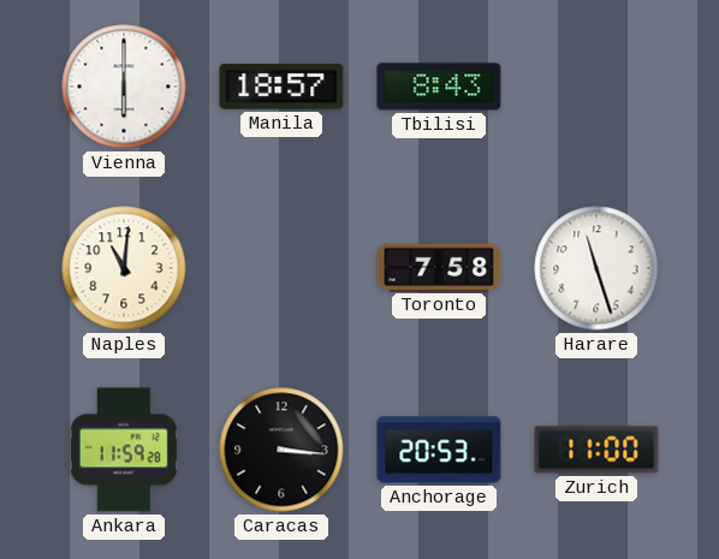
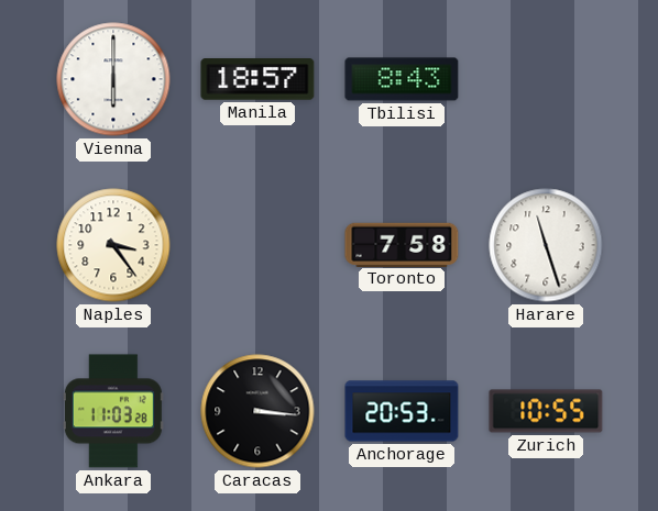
Naples: 11:01 -> 3:24 (113, 245)
Ankara: 11:59 -> 11:03 (113, 411)
Zurich: 11:00 -> 10:55 (546, 411)
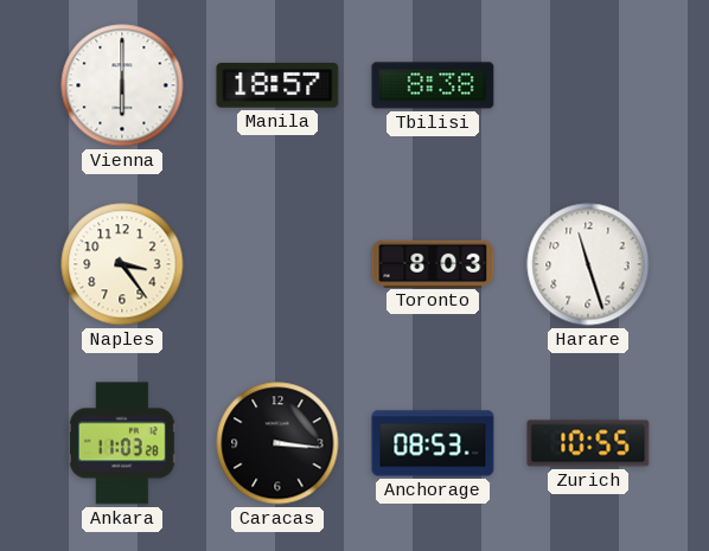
Tbilisi: 8:43 -> 8:38 (433, 85)
Toronto: 7:58 -> 8:03 (433, 263)
Anchorage: 20:53 -> 08:53 (433, 443)
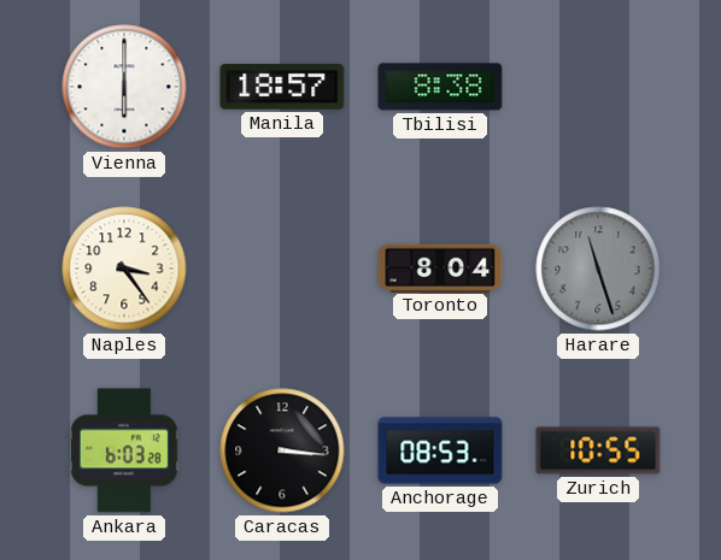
Toronto: 8:03 -> 8:04 (440, 267)
Harare dial: white -> grey (598, 269)
Ankara: 11:03 -> 6:03 (124, 450)
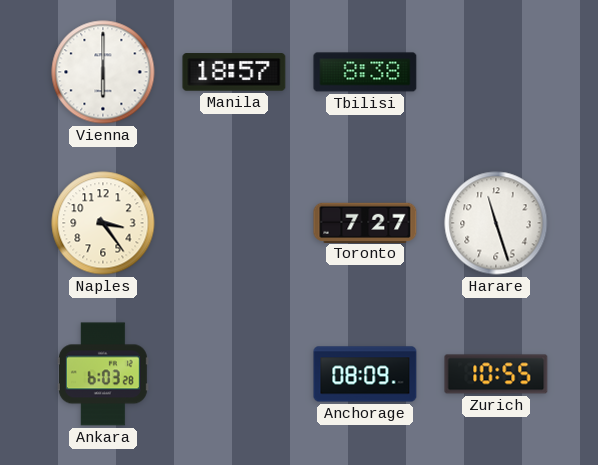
Toronto: 8:04 -> 7:27 (365, 222)
Harare dial: grey -> white (496, 223)
Caracas: 3:16 -> none (282, 450)
Anchorage: 08:53 -> 08:09 (365, 374)
